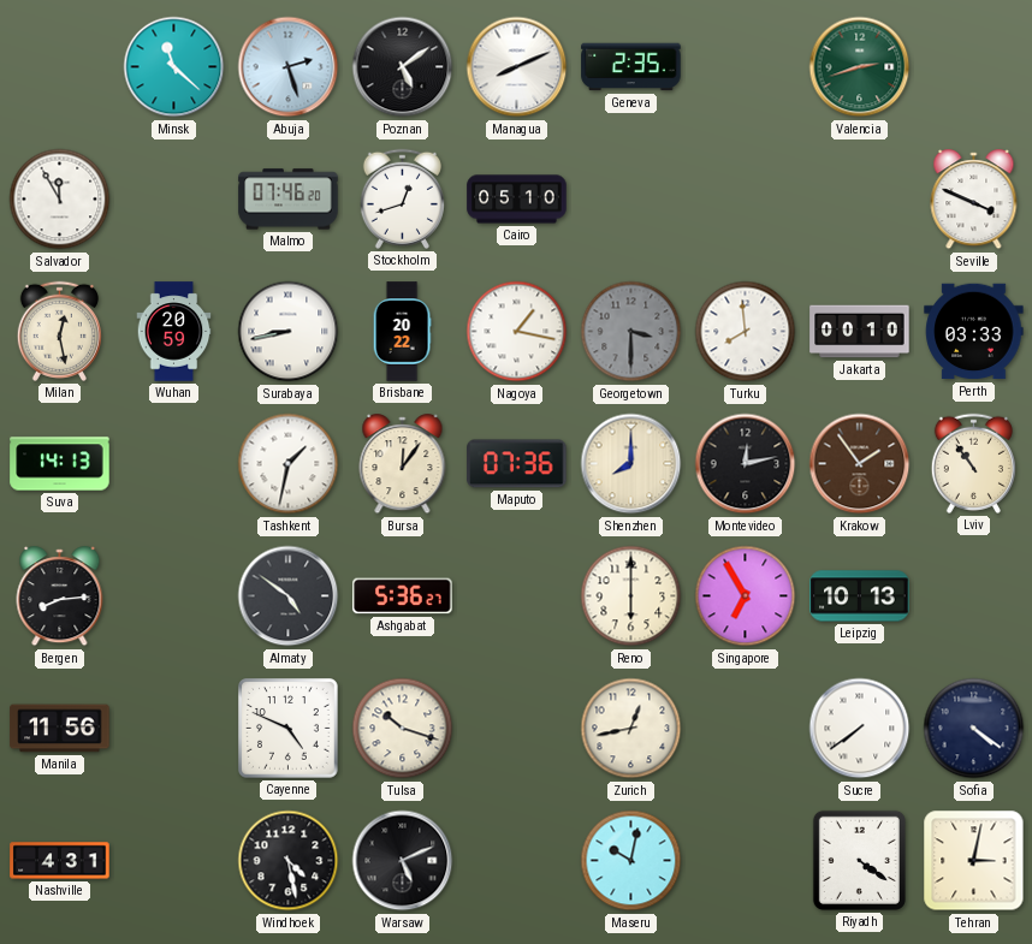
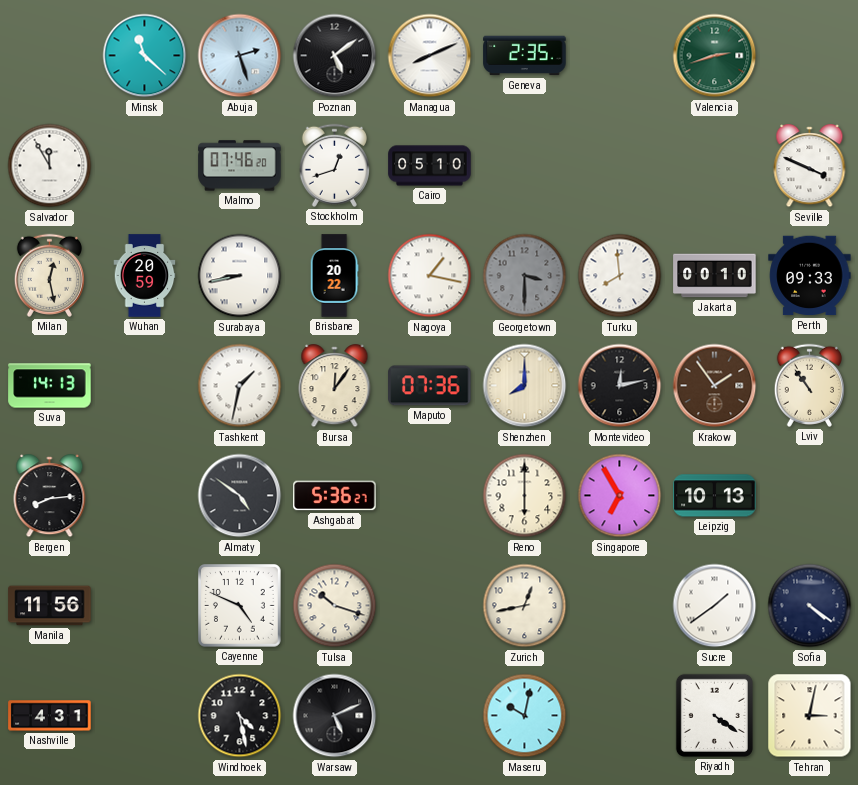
Perth: 03:33 -> 09:33 (810, 276)
Sucre: 7:39 -> 1:39 (715, 606)
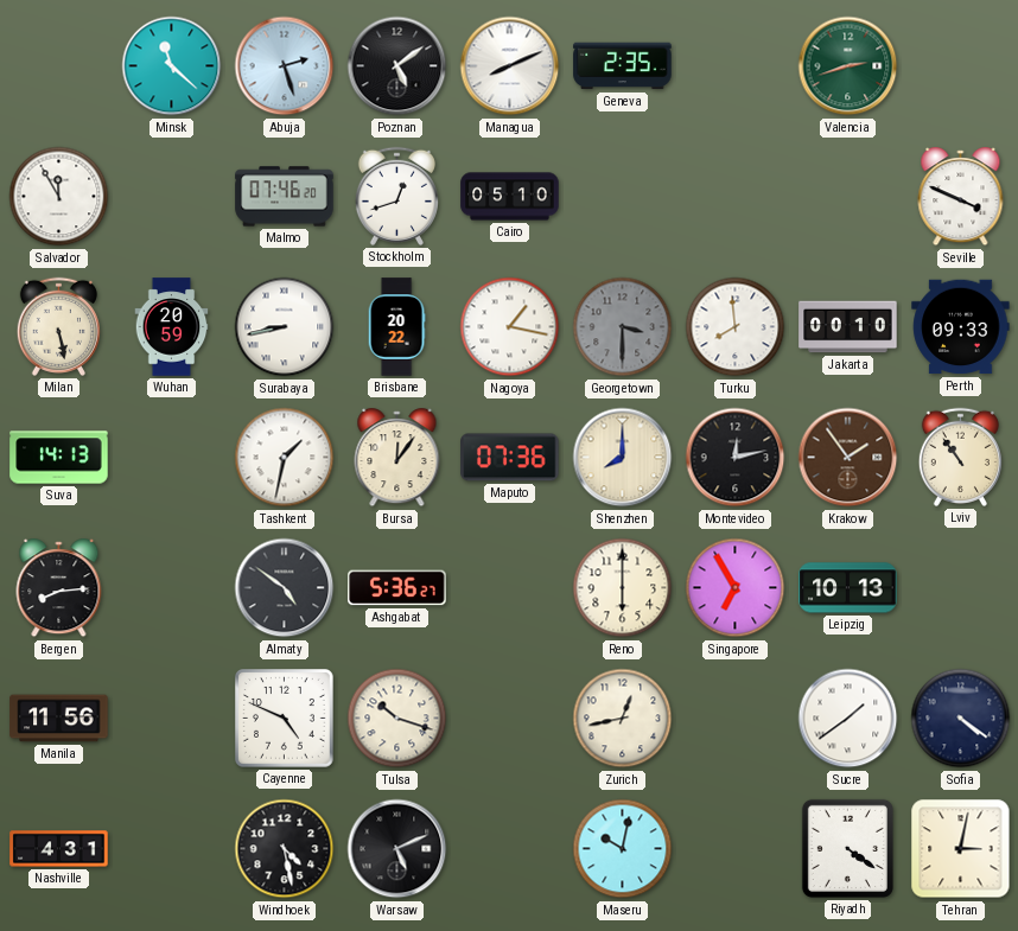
Milan: 12:28 -> 5:28 (58, 326)
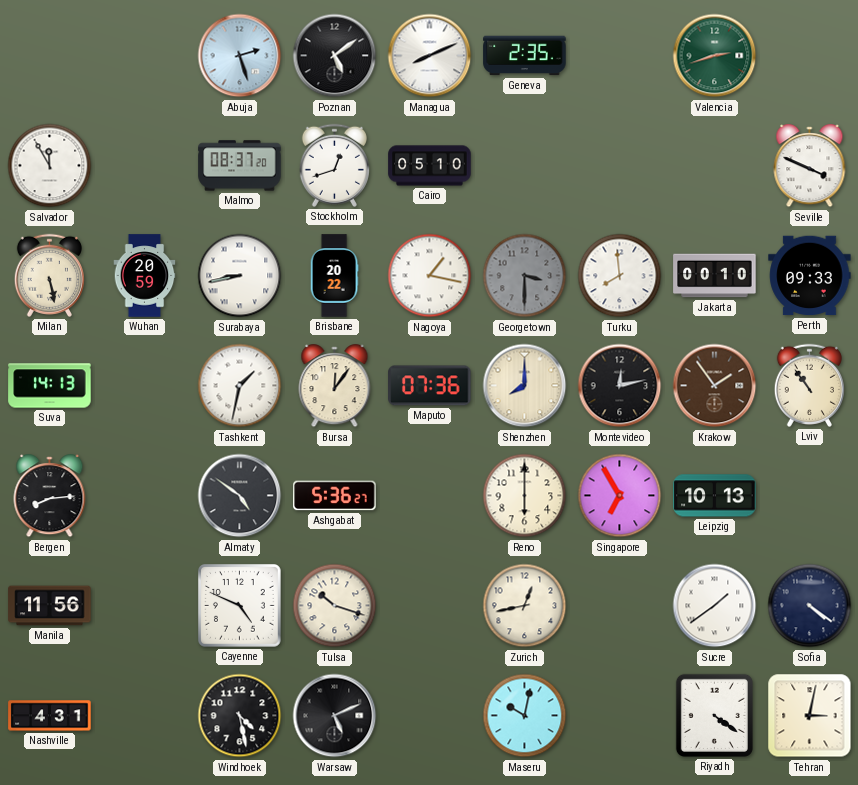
Minsk: 11:22 -> none (172, 66)
Malmo: 07:46 -> 08:37 (240, 166)
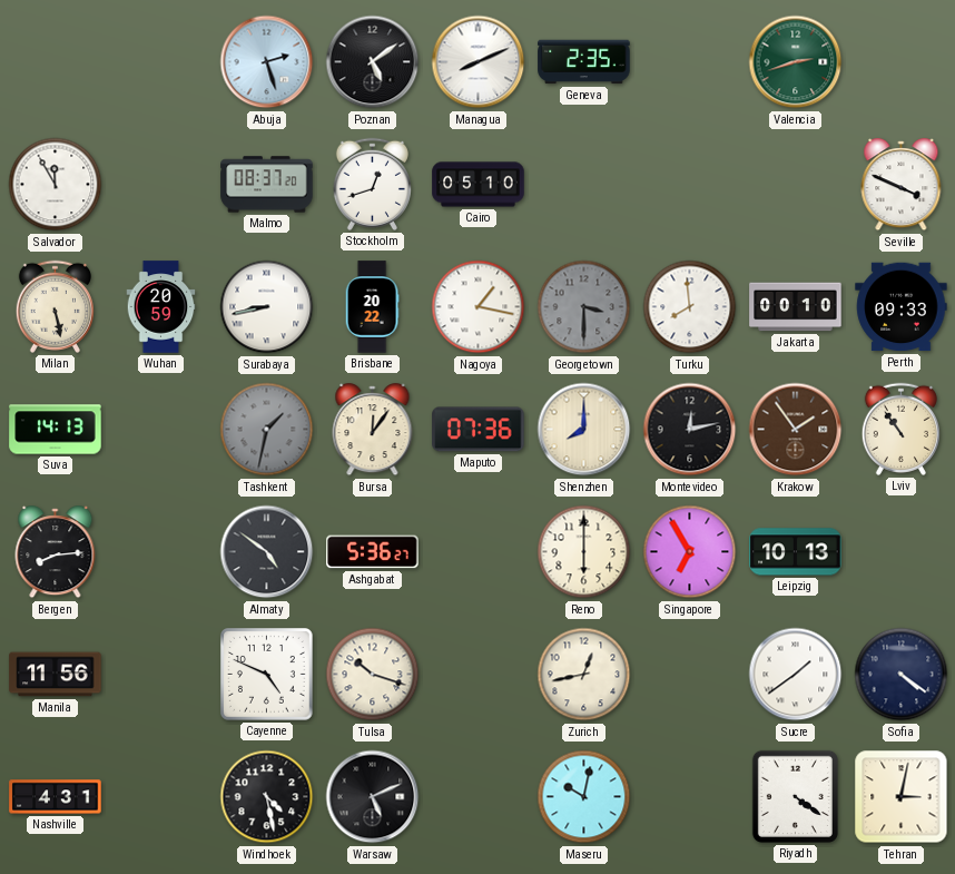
Tashkent dial: white -> grey (267, 430)
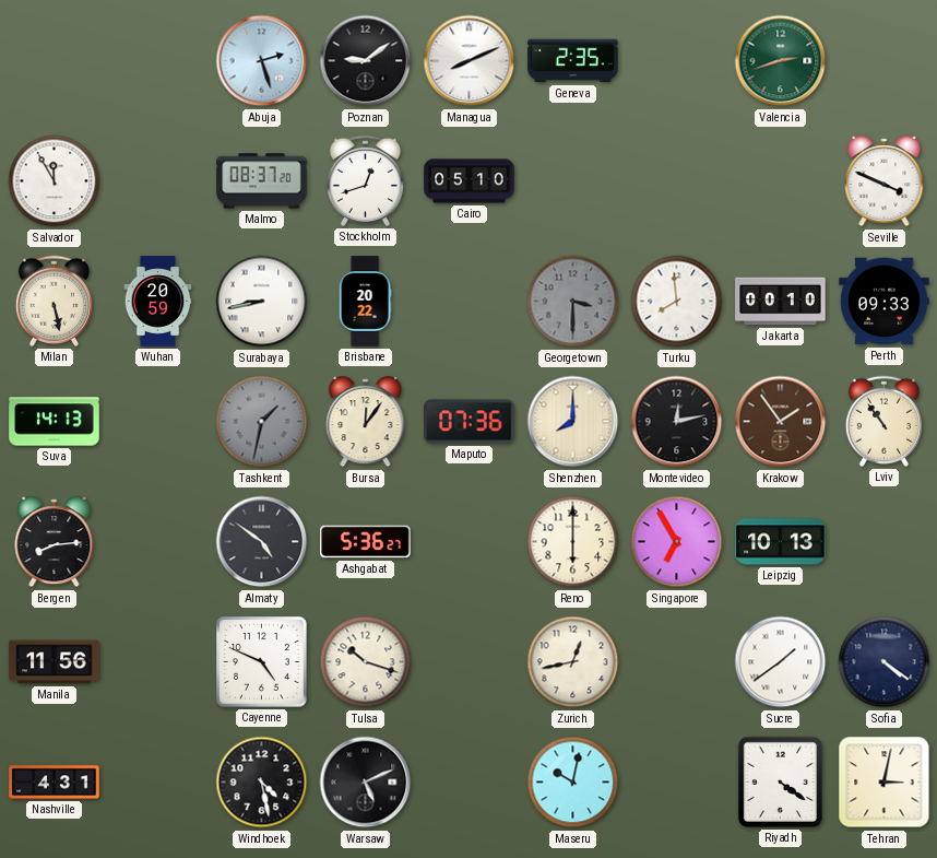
Poznan: 5:09 -> 9:09 (366, 61)
Nagoya: 1:17 -> none (479, 307)
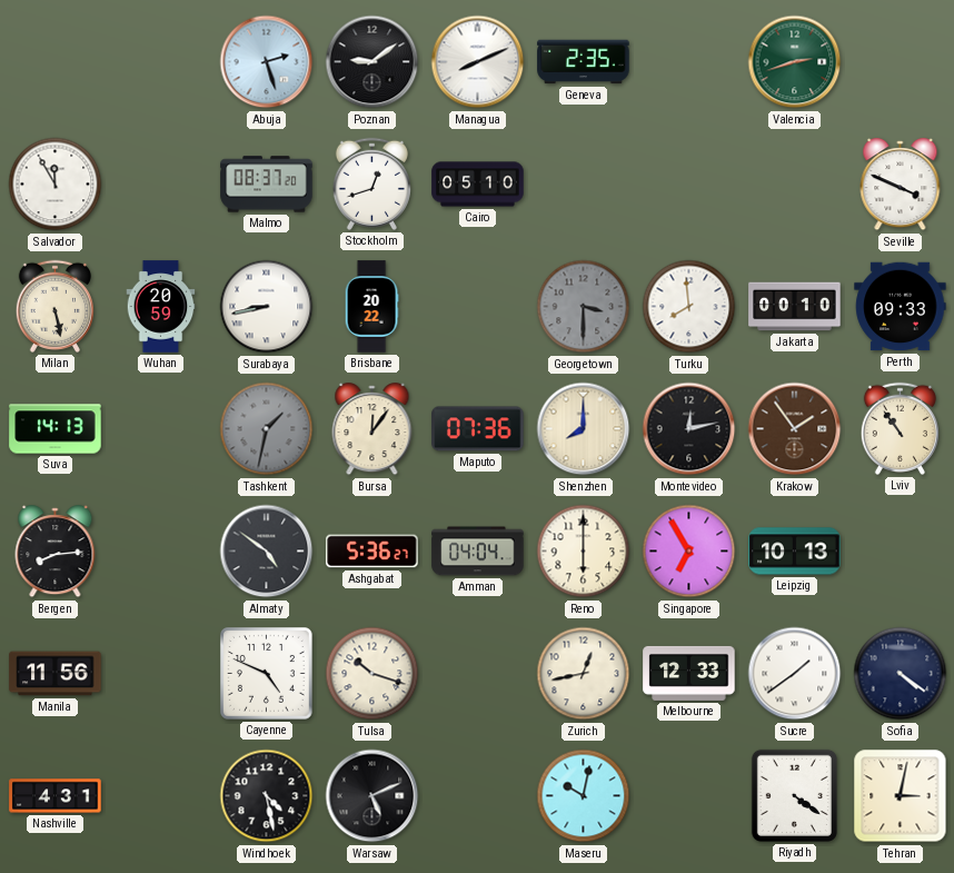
Amman: none -> 04:04 (478, 552)
Melbourne: none -> 12:33 (689, 673)
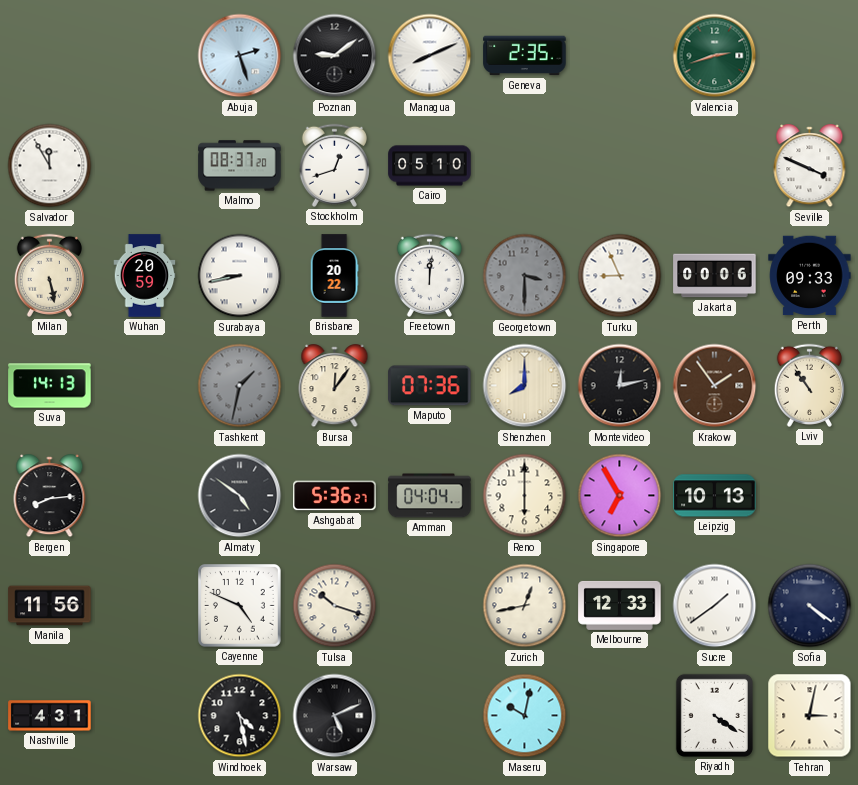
Freetown: none -> 12:01 (429, 275)
Turku: 7:59 -> 8:56 (620, 276)
Jakarta: 00:10 -> 00:06 (715, 276)
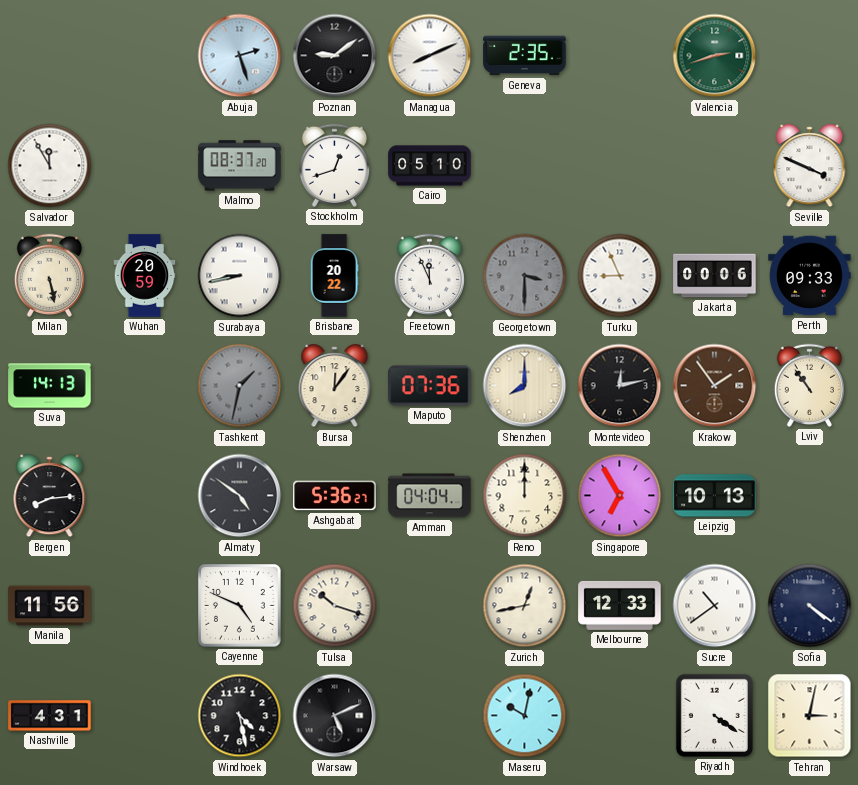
Freetown: 12:01 -> 11:56 (429, 275)
Reno: 6:00 -> 12:00 (525, 496)
Sucre: 1:39 -> 10:39 (715, 606)
